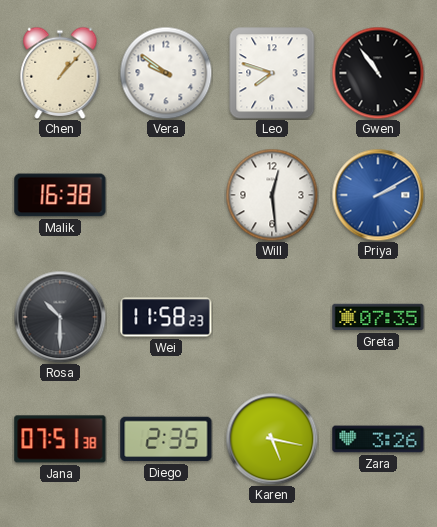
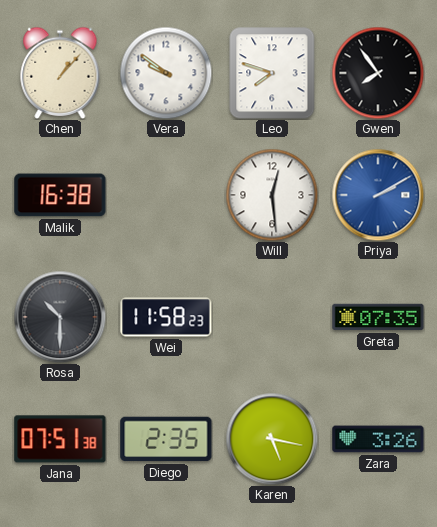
Gwen: 10:54 -> 7:54 (378, 73)
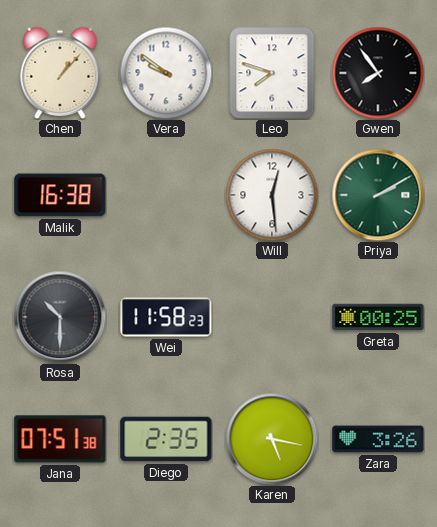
Priya dial: blue -> green (378, 195)
Greta: 07:35 -> 00:25 (378, 317)
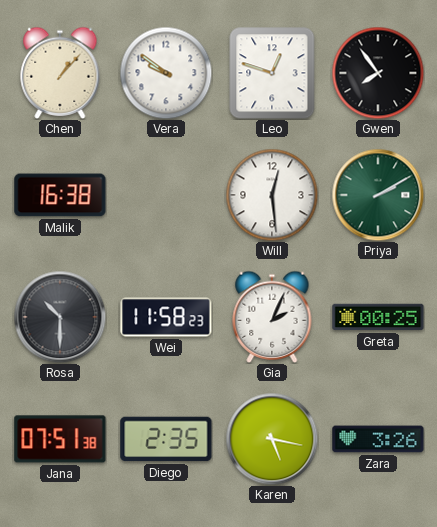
Leo: 7:48 -> 12:48 (272, 73)
Gia: none -> 2:04 (272, 317)
